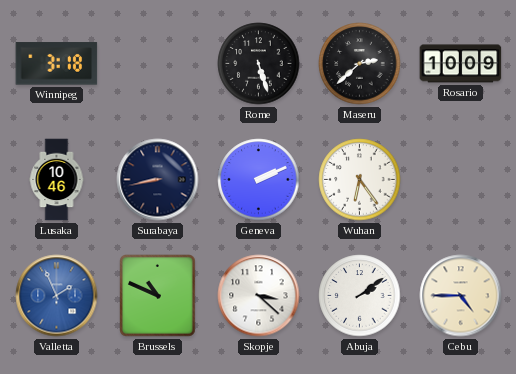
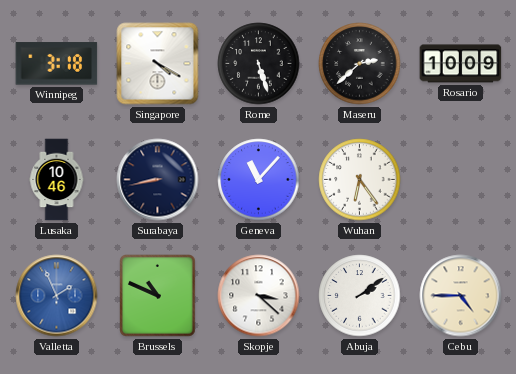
Singapore: none -> 4:20 (158, 64)
Geneva: 2:11 -> 11:07 (259, 180)
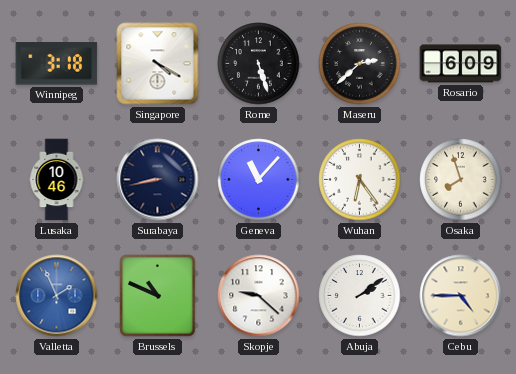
Rosario: 10:09 -> 6:09 (461, 64)
Osaka: none -> 7:57 (461, 180)
Skopje: 3:22 -> 9:22 (259, 296)
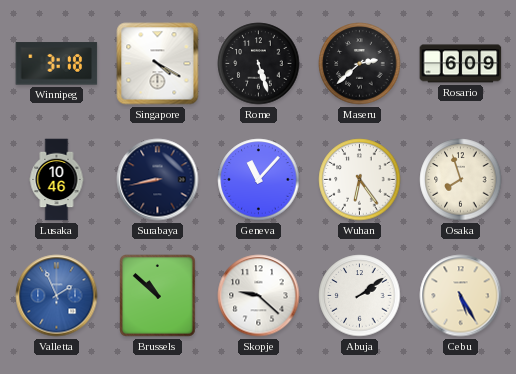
Brussels: 10:49 -> 10:52 (158, 296)
Cebu: 4:45 -> 5:25 (461, 296)
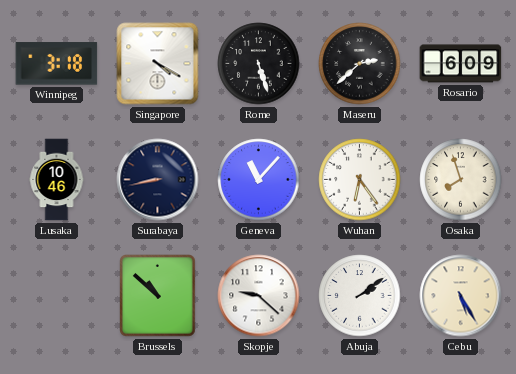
Valletta: 1:56 -> none (57, 296)
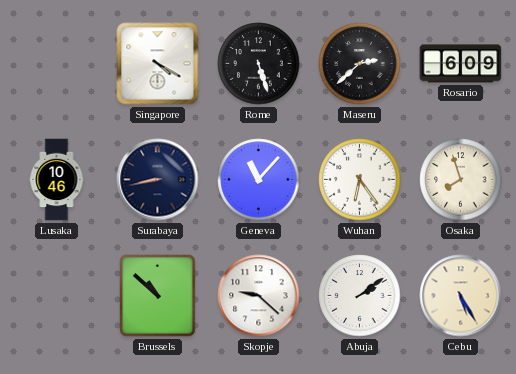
Winnipeg: 3:18 -> none (57, 64)
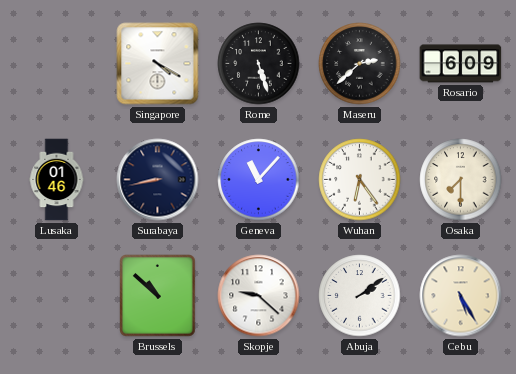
Lusaka: 10:46 -> 01:46 (57, 180)
Osaka: 7:57 -> 7:30 (461, 180)
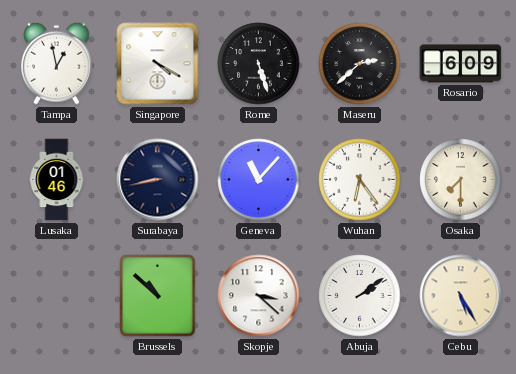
Tampa: none -> 12:58 (57, 63)
Skopje: 9:22 -> 3:22 (259, 296)
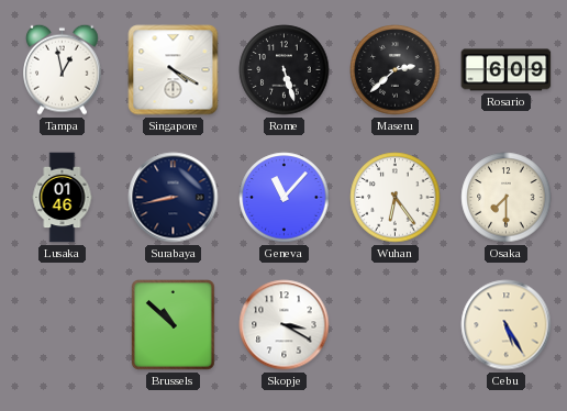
Skopje: 3:22 -> 3:20 (285, 325)
Abuja: 2:09 -> none (360, 296)
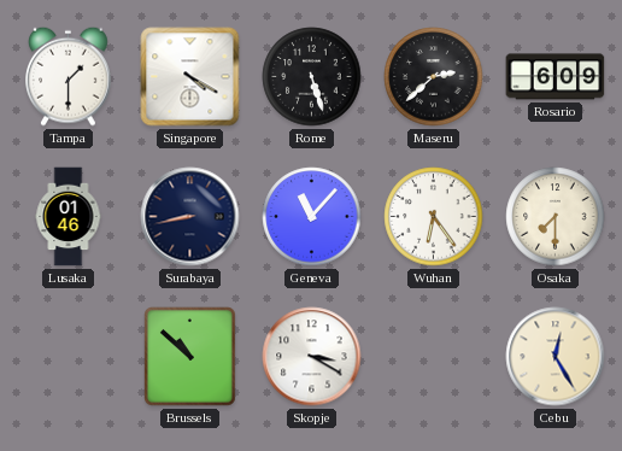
Tampa: 12:58 -> 1:30 (69, 76)
Cebu: 5:25 -> 12:25 (556, 357)
